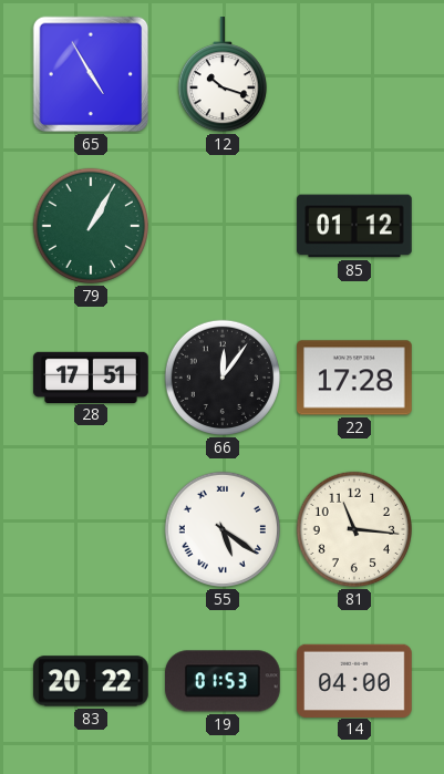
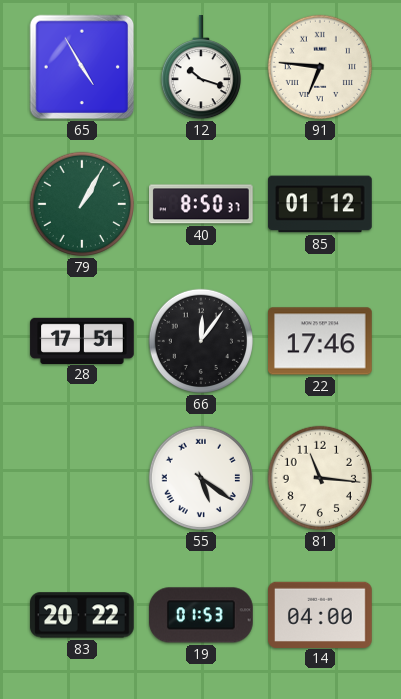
91: none -> 6:46 (320, 67)
40: none -> 8:50 (202, 204)
22: 17:28 -> 17:46 (321, 341)
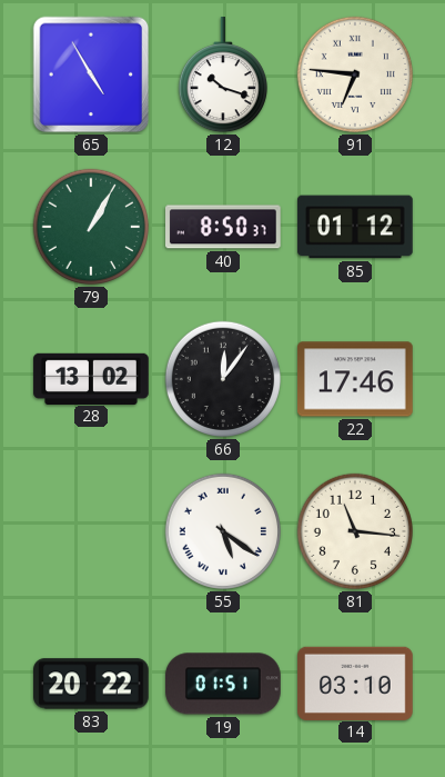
28: 17:51 -> 13:02 (91, 378)
19: 01:53 -> 01:51 (223, 684)
14: 04:00 -> 03:10 (355, 683)
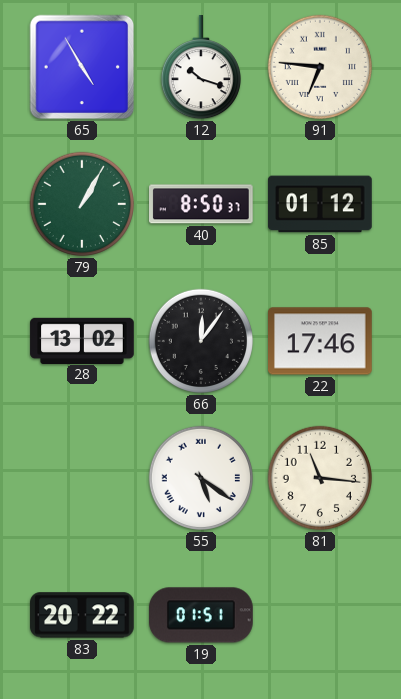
14: 03:10 -> none (355, 683)
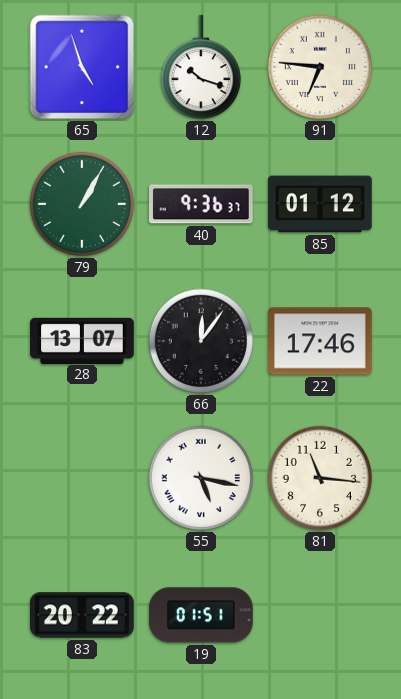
65: 4:55 -> 4:57 (82, 67)
40: 8:50 -> 9:36 (202, 204)
28: 13:02 -> 13:07 (82, 340)
55: 5:21 -> 5:17 (201, 478)
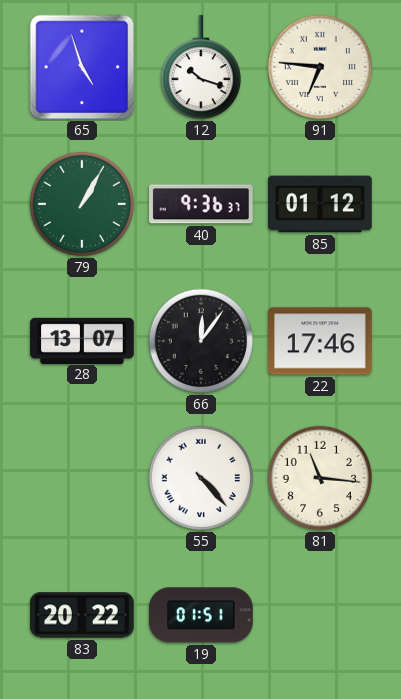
55: 5:17 -> 4:23 (201, 478)
